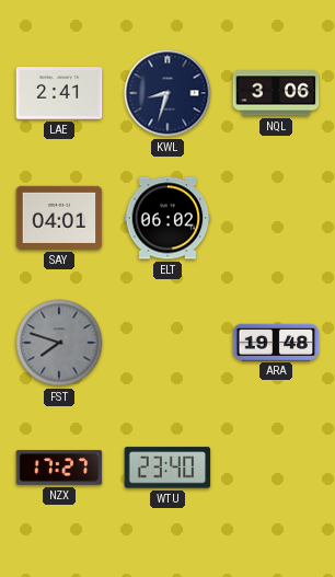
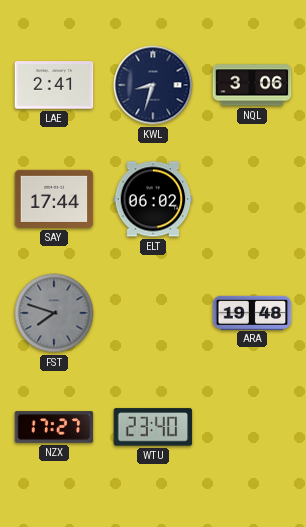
SAY: 04:01 -> 17:44 (54, 199)
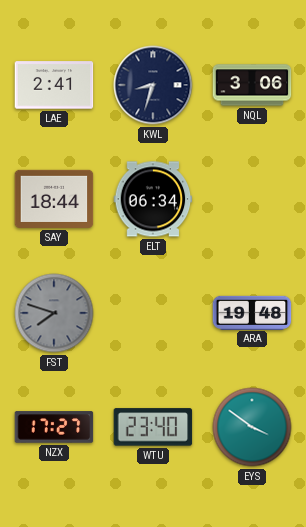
SAY: 17:44 -> 18:44 (54, 199)
ELT: 06:02 -> 06:34 (153, 199)
EYS: none -> 3:51 (252, 427)
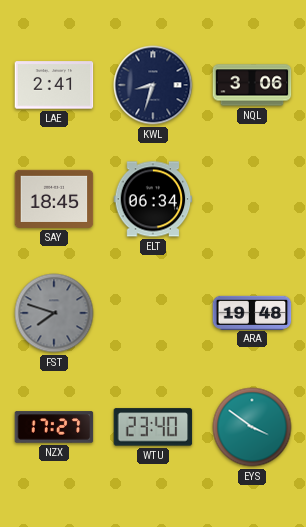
SAY: 18:44 -> 18:45 (54, 199)
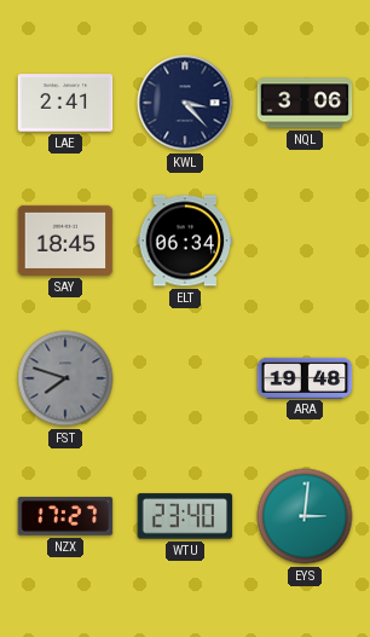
KWL: 8:33 -> 3:23 (185, 103)
EYS: 3:51 -> 3:01 (305, 516)
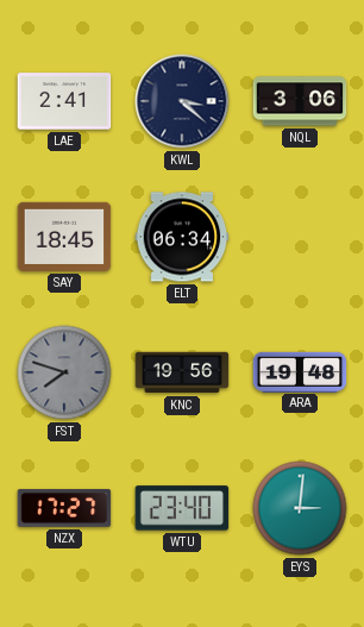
KWL: 3:23 -> 3:22 (182, 101)
KNC: none -> 19:56 (182, 372)
